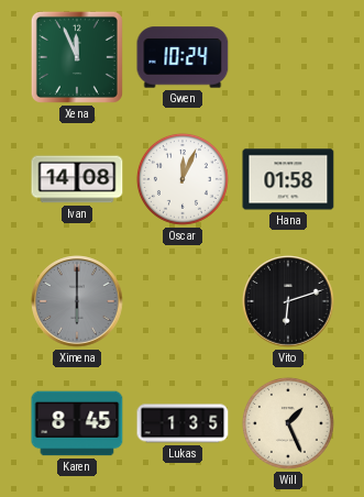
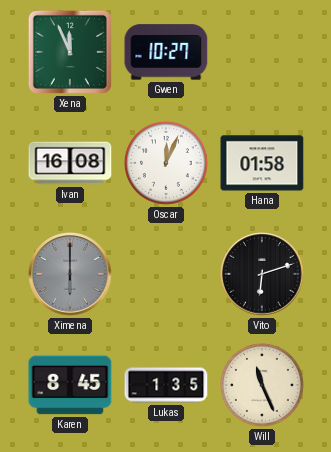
Gwen: 10:24 -> 10:27 (166, 52)
Ivan: 14:08 -> 16:08 (70, 163)
Will: 1:26 -> 11:26 (262, 385)
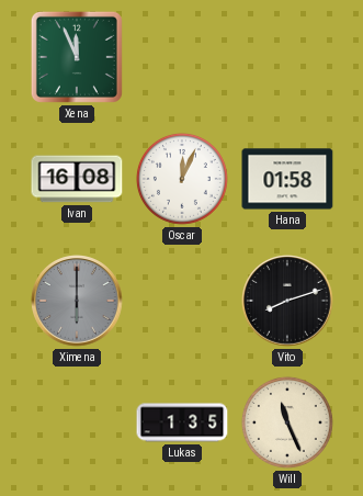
Gwen: 10:27 -> none (166, 52)
Vito: 6:12 -> 8:12 (287, 301)
Karen: 8:45 -> none (70, 385)
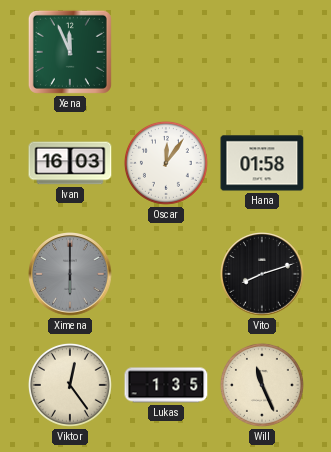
Ivan: 16:08 -> 16:03 (70, 163)
Oscar: 12:04 -> 12:06 (166, 163)
Viktor: none -> 12:24 (70, 385)
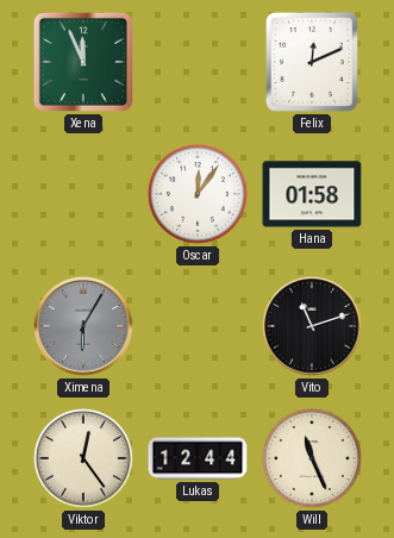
Felix: none -> 12:11 (312, 62)
Ivan: 16:03 -> none (70, 163)
Ximena: 6:00 -> 6:05 (83, 326)
Vito: 8:12 -> 11:12 (312, 326)
Lukas: 1:35 -> 12:44 (198, 458)
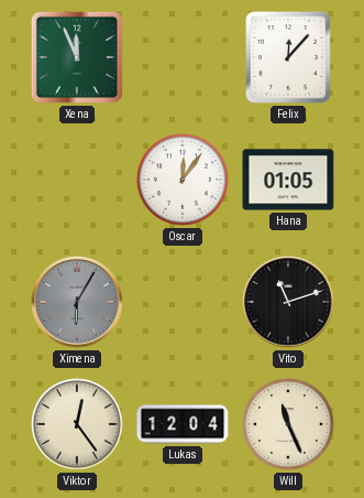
Felix: 12:11 -> 12:07 (288, 57)
Hana: 01:58 -> 01:05 (288, 180)
Lukas: 12:44 -> 12:04 (183, 424)
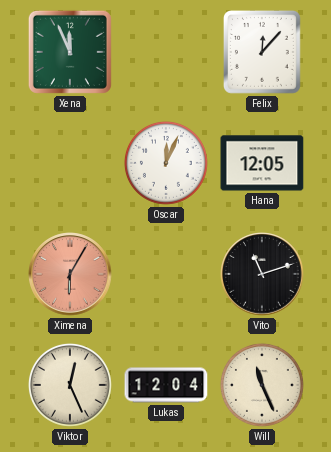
Oscar: 12:06 -> 12:04 (166, 163)
Hana: 01:05 -> 12:05 (262, 163)
Ximena dial: grey -> salmon (70, 274)
Viktor: 12:24 -> 12:26 (70, 385)
